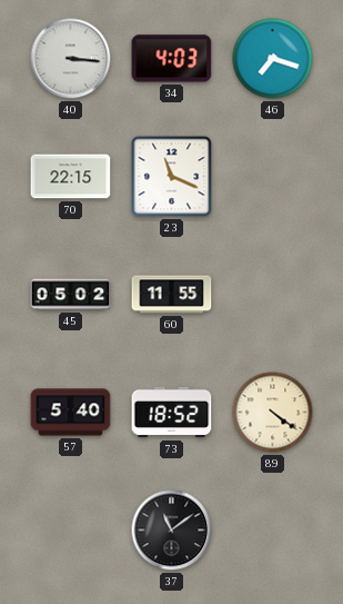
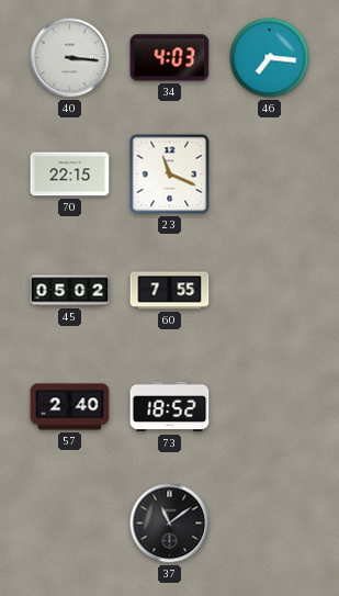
46: 7:18 -> 7:16 (270, 58)
60: 11:55 -> 7:55 (170, 291)
57: 5:40 -> 2:40 (70, 407)
89: 4:21 -> none (273, 413)
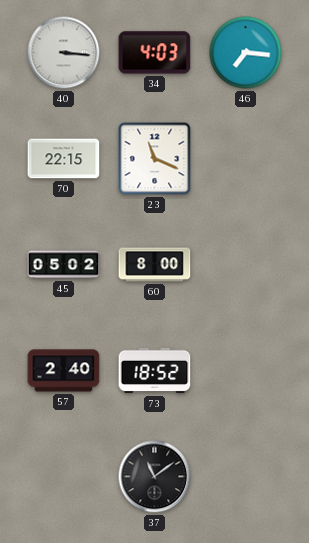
60: 7:55 -> 8:00 (155, 265)
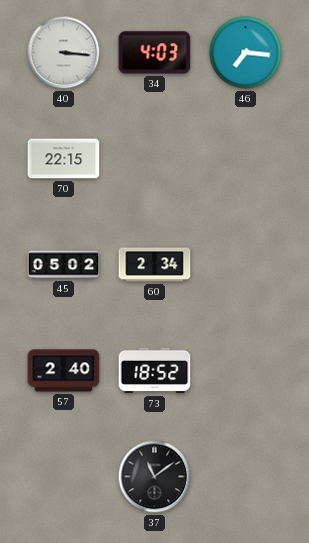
23: 11:19 -> none (155, 159)
60: 8:00 -> 2:34 (155, 265)
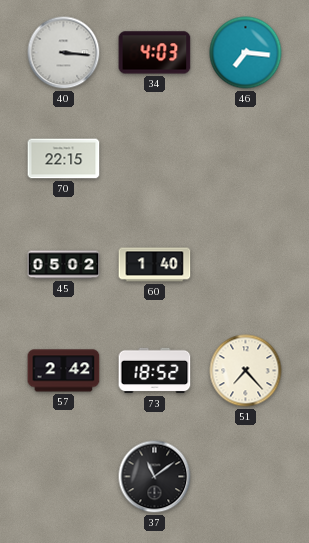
60: 2:34 -> 1:40 (155, 265)
57: 2:40 -> 2:42 (64, 371)
51: none -> 7:23 (246, 371)
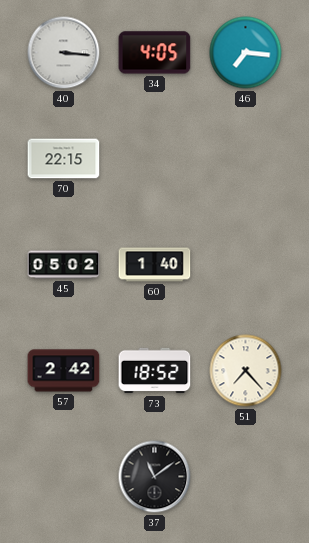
34: 4:03 -> 4:05 (155, 53)
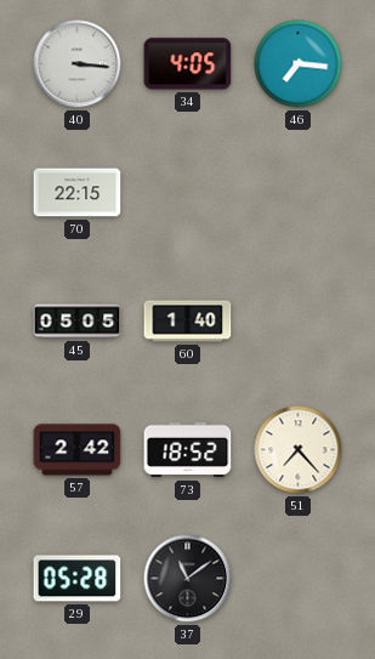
45: 05:02 -> 05:05 (78, 322)
29: none -> 05:28 (78, 579)
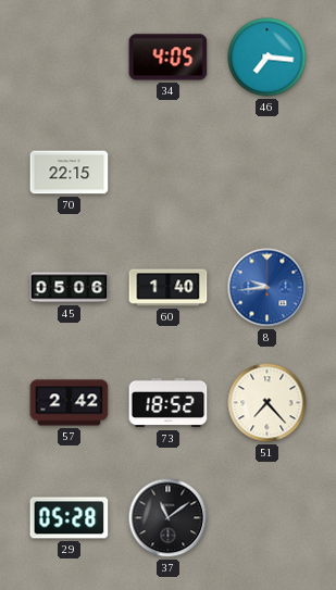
40: 3:16 -> none (78, 64)
45: 05:05 -> 05:06 (70, 288)
8: none -> 9:44 (267, 288)
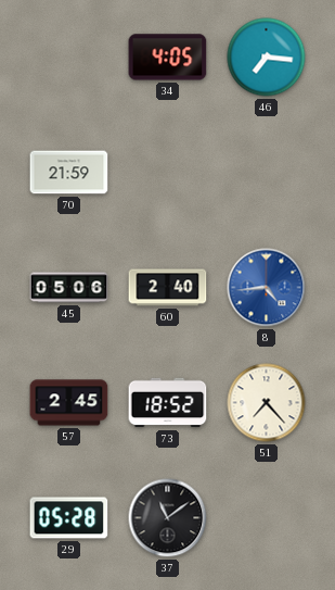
70: 22:15 -> 21:59 (69, 173)
60: 1:40 -> 2:40 (168, 288)
8: 9:44 -> 4:44 (267, 288)
57: 2:42 -> 2:45 (69, 403)
